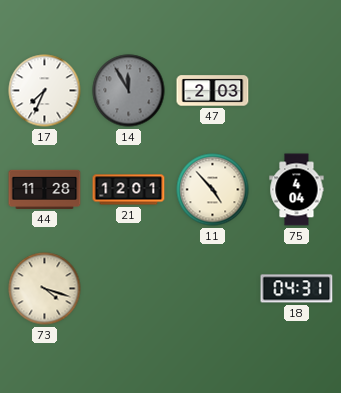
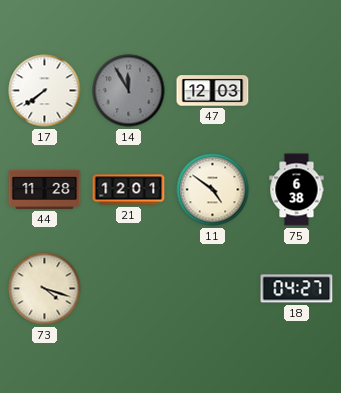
17: 7:34 -> 7:39 (45, 91)
47: 2:03 -> 12:03 (213, 91)
11: 4:53 -> 4:51 (213, 190)
75: 4:04 -> 6:38 (297, 190)
18: 04:31 -> 04:27 (297, 289)
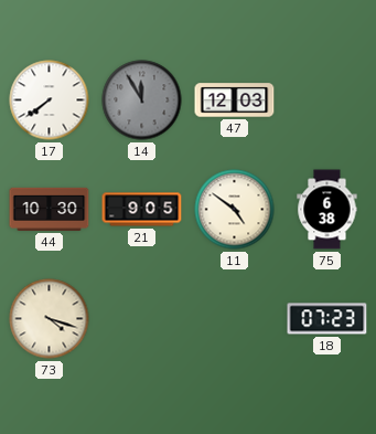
44: 11:28 -> 10:30 (50, 209)
21: 12:01 -> 9:05 (142, 210)
18: 04:27 -> 07:23 (327, 319)
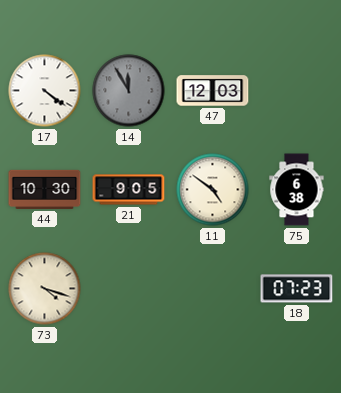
17: 7:39 -> 4:21 (45, 91)
